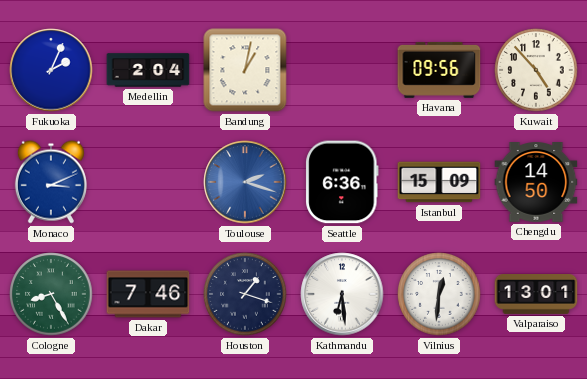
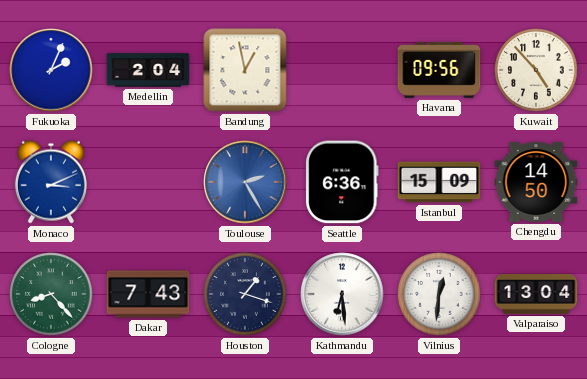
Bandung: 1:02 -> 12:58 (245, 70)
Toulouse: 2:18 -> 2:25 (245, 182)
Cologne: 8:25 -> 8:23 (51, 294)
Dakar: 7:46 -> 7:43 (148, 294)
Valparaiso: 13:01 -> 13:04 (536, 295)
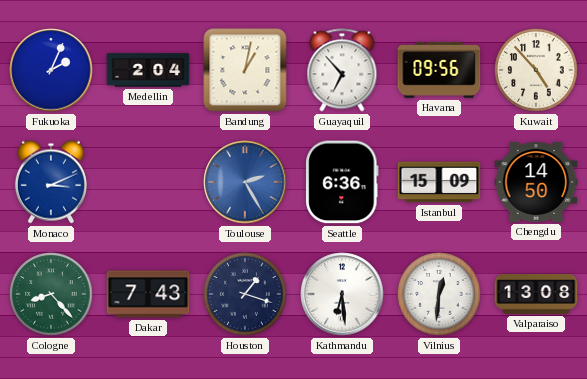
Bandung: 12:58 -> 1:02 (245, 70)
Guayaquil: none -> 6:53 (342, 70)
Valparaiso: 13:04 -> 13:08 (536, 295)
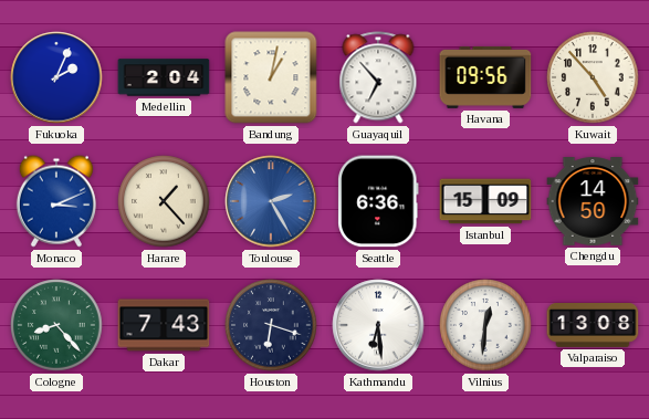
Harare: none -> 1:23 (164, 201)
Houston: 1:18 -> 6:18 (271, 325)
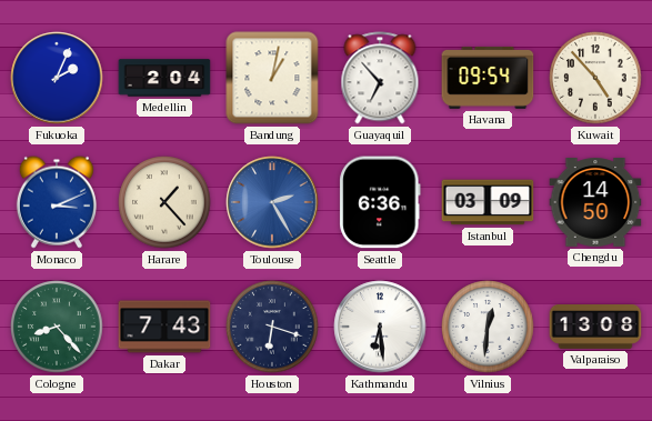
Havana: 09:56 -> 09:54 (488, 78)
Istanbul: 15:09 -> 03:09 (488, 202)
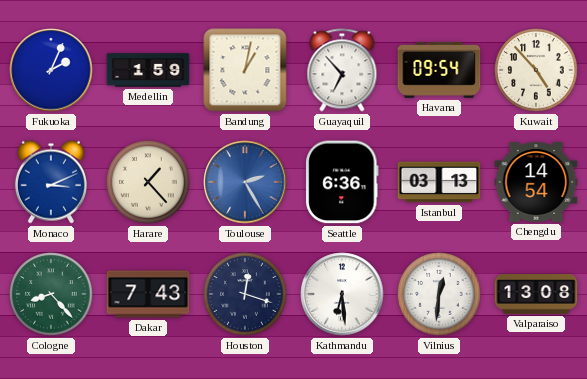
Medellin: 2:04 -> 1:59 (148, 70)
Istanbul: 03:09 -> 03:13 (439, 182)
Chengdu: 14:50 -> 14:54 (536, 182)
Houston: 6:18 -> 12:18 (245, 294)
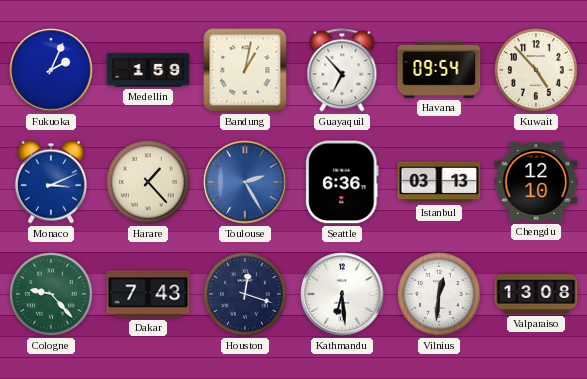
Chengdu: 14:54 -> 12:10 (536, 182)
Cologne: 8:23 -> 9:23 (51, 294)
